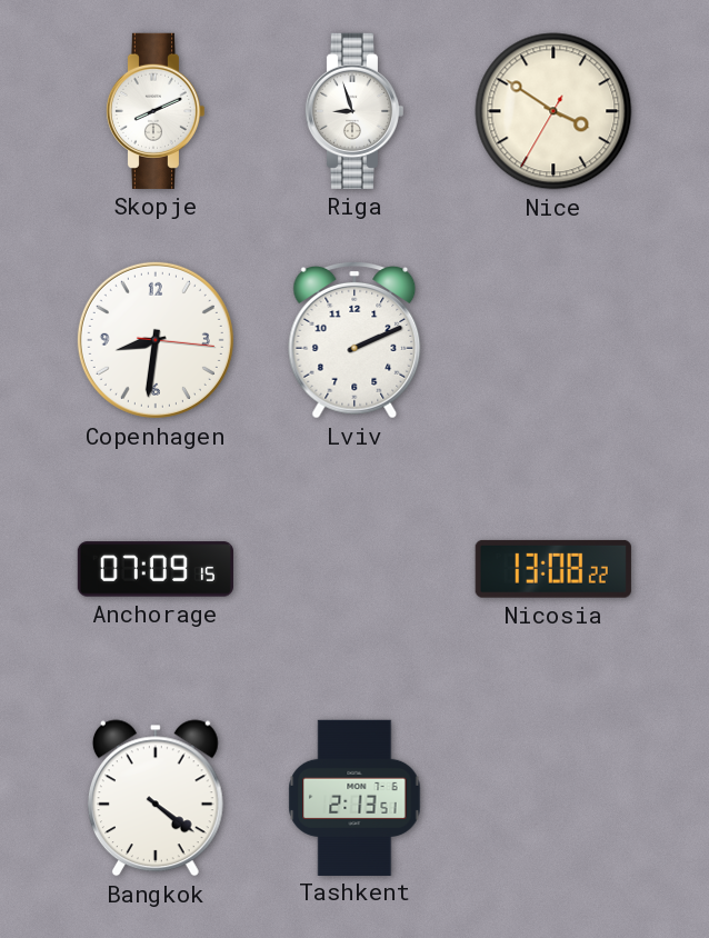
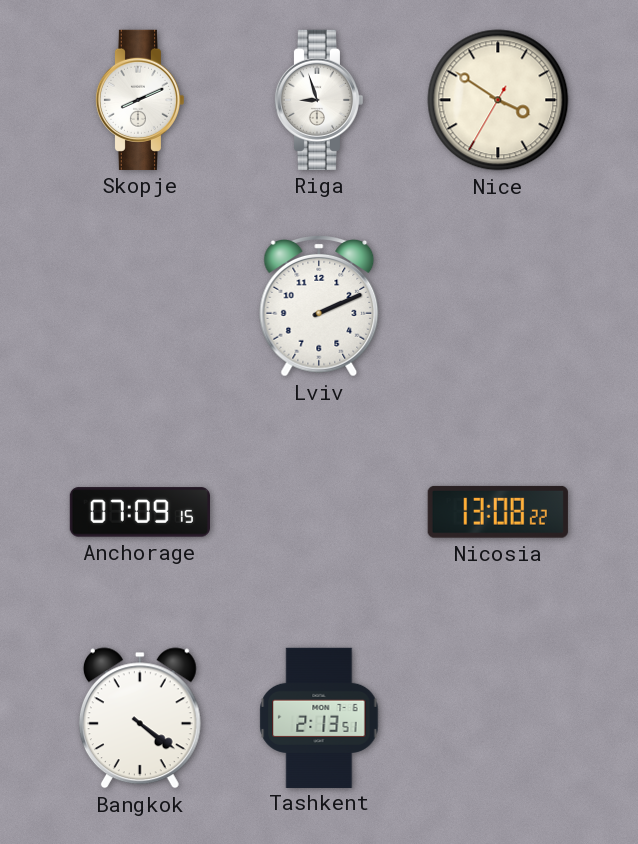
Copenhagen: 8:31 -> none (156, 340)
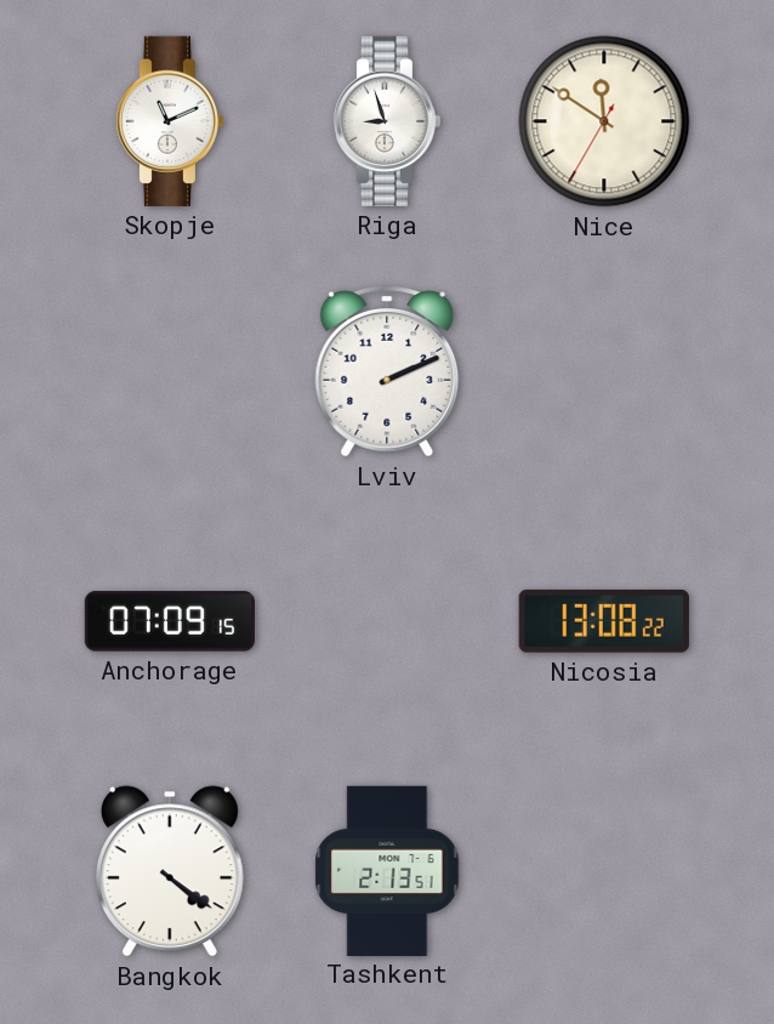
Skopje: 8:11 -> 11:11 (169, 121)
Nice: 3:50 -> 11:50 (604, 121)
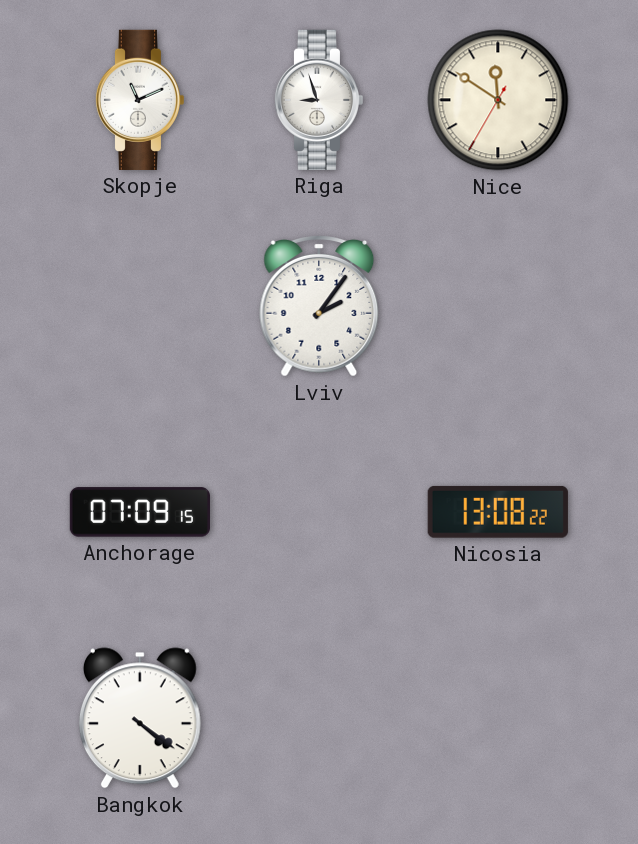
Lviv: 2:11 -> 2:06 (319, 307)
Tashkent: 2:13 -> none (387, 870)
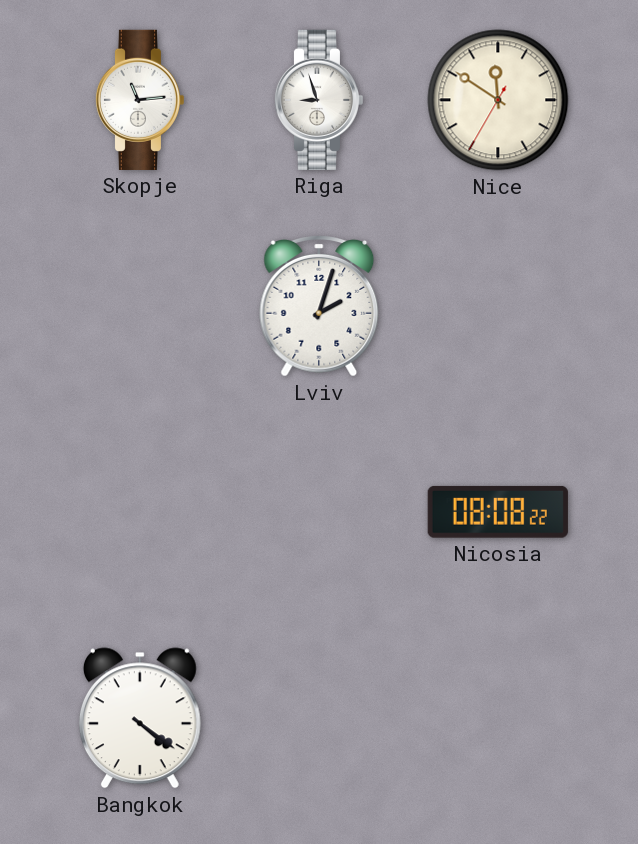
Skopje: 11:11 -> 11:14 (139, 100)
Lviv: 2:06 -> 2:03 (319, 307)
Anchorage: 07:09 -> none (140, 512)
Nicosia: 13:08 -> 08:08 (498, 512)
